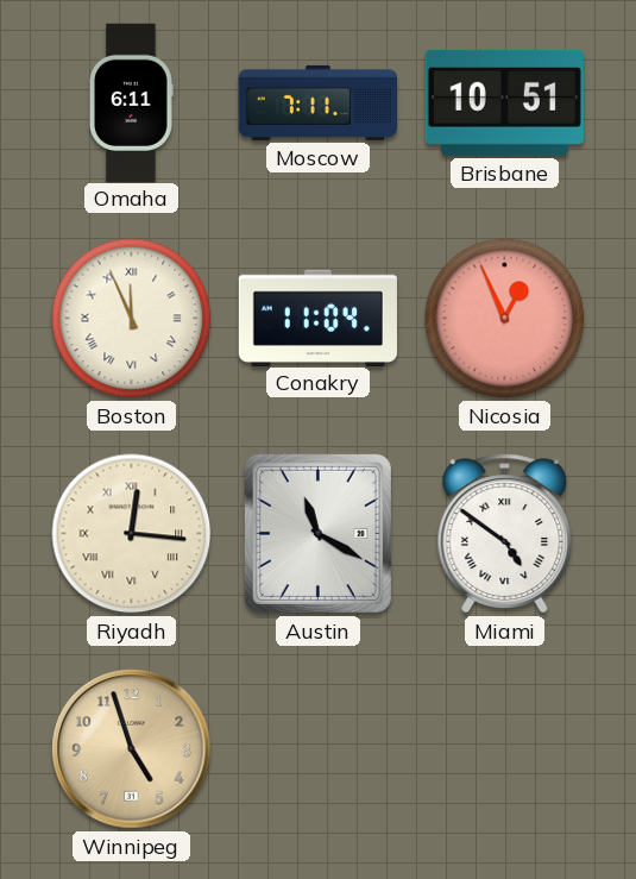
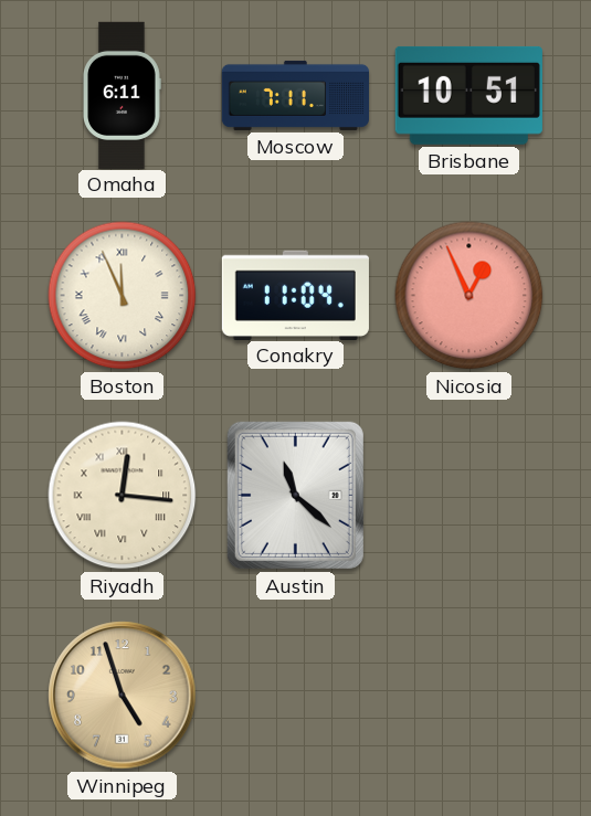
Austin: 11:20 -> 11:22 (295, 495)
Miami: 4:51 -> none (505, 534)
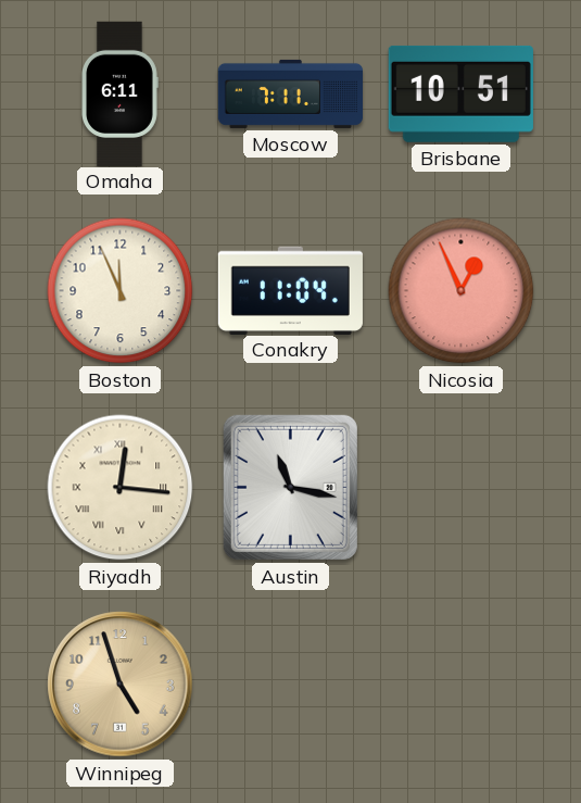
Boston numerals: Roman -> Arabic (121, 291)
Austin: 11:22 -> 11:17 (290, 487)
